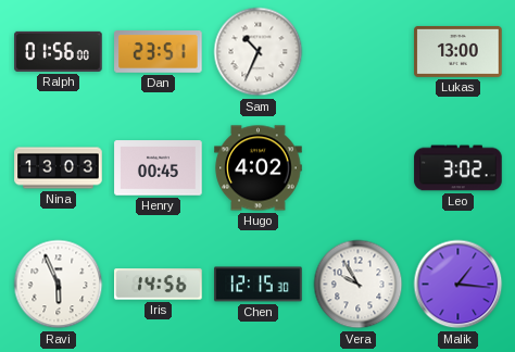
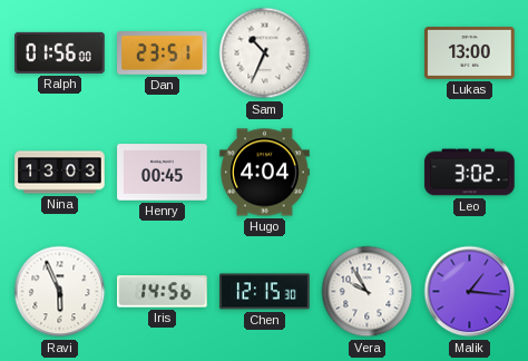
Hugo: 4:02 -> 4:04 (265, 173)
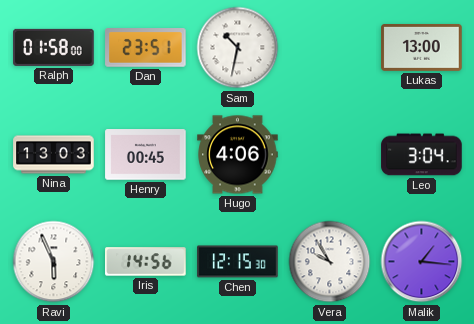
Ralph: 01:56 -> 01:58 (54, 47)
Sam: 10:34 -> 10:32 (238, 48)
Hugo: 4:04 -> 4:06 (238, 155)
Leo: 3:02 -> 3:04 (422, 155)
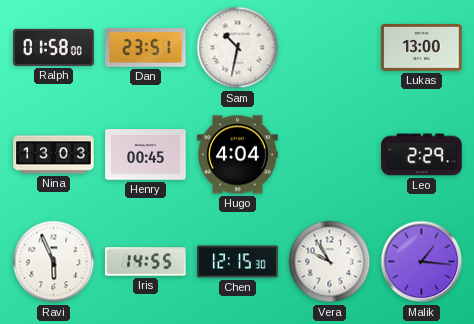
Hugo: 4:06 -> 4:04 (238, 155)
Leo: 3:04 -> 2:29 (422, 155)
Iris: 14:56 -> 14:55 (146, 262)
